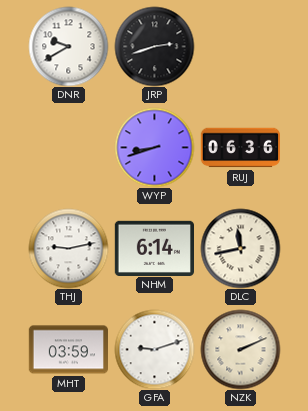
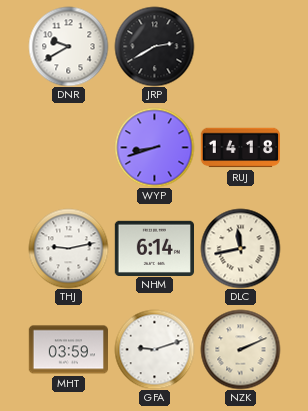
JRP: 2:42 -> 2:40 (154, 46)
RUJ: 06:36 -> 14:18 (240, 148)
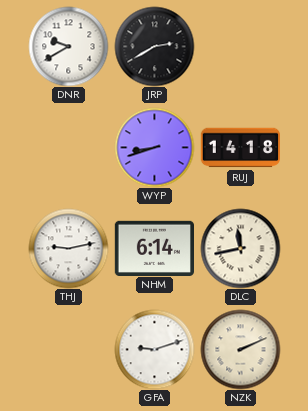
MHT: 03:59 -> none (68, 350)
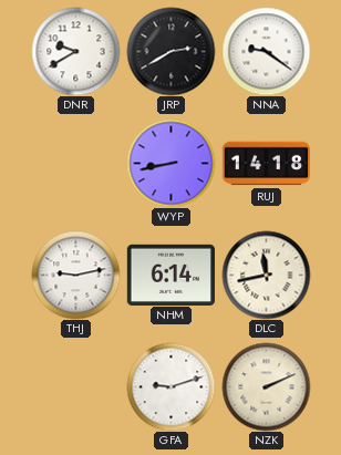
NNA: none -> 9:21 (266, 51)
WYP: 8:42 -> 8:43 (170, 163)
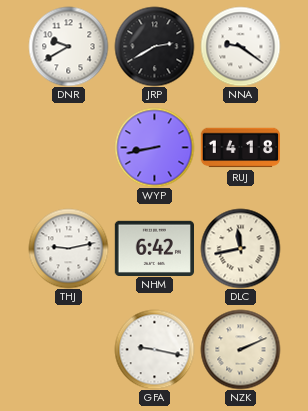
NHM: 6:14 -> 6:42 (154, 248)
GFA: 9:12 -> 9:17 (154, 349)
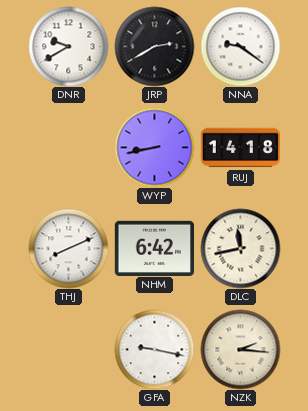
THJ: 9:13 -> 8:11 (68, 248)
NZK: 2:11 -> 2:16 (240, 349)
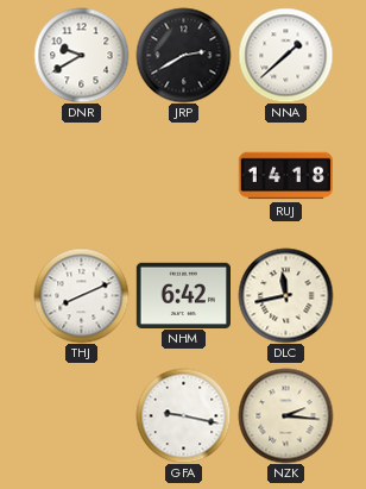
NNA: 9:21 -> 1:38 (285, 55)
WYP: 8:43 -> none (154, 147)
